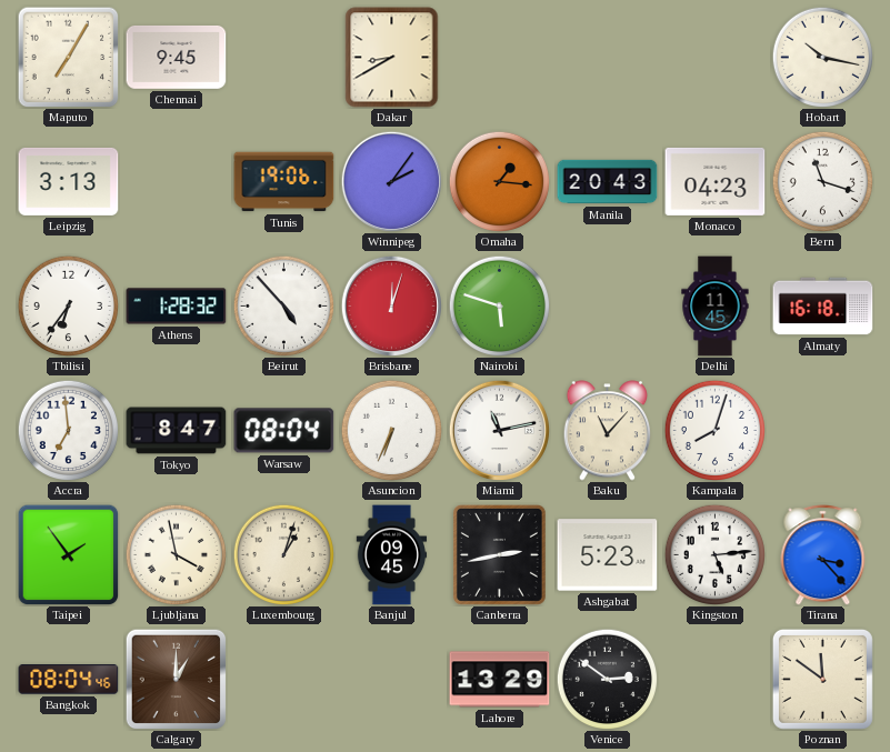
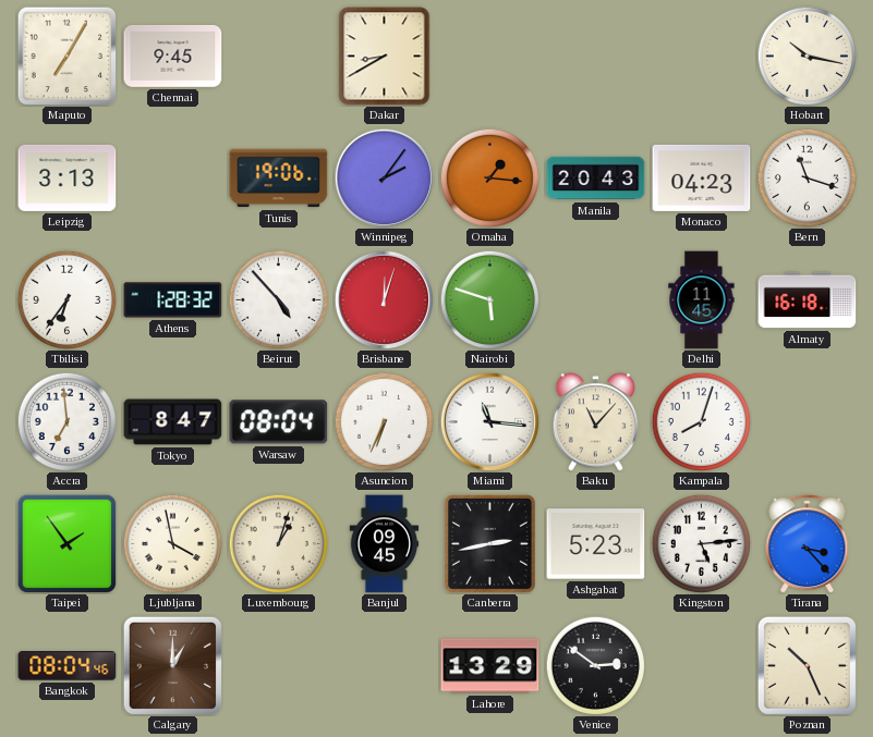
Miami: 11:13 -> 11:16 (489, 421)
Poznan: 11:51 -> 10:26 (807, 665)
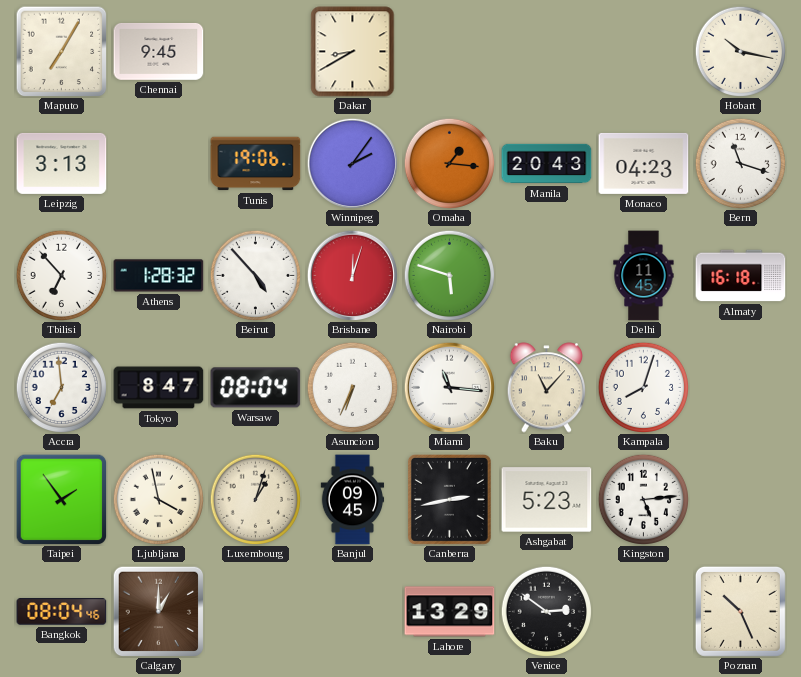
Tbilisi: 6:36 -> 6:53 (61, 275)
Tirana: 3:23 -> none (808, 544)
